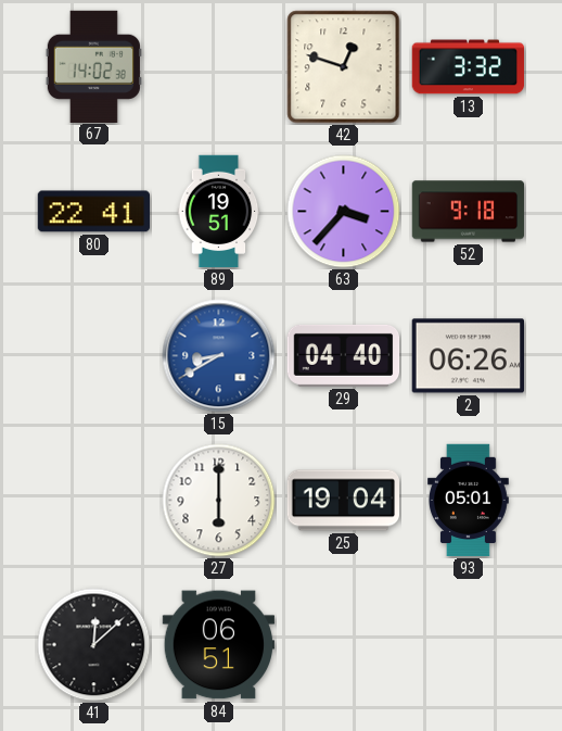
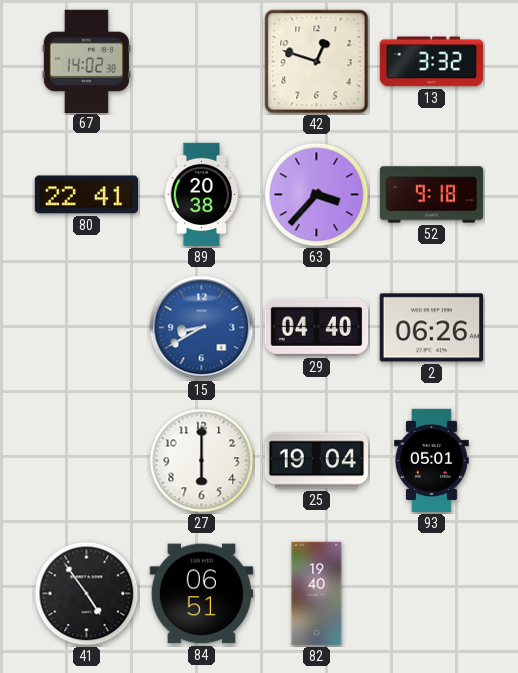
89: 19:51 -> 20:38 (202, 195)
41: 12:08 -> 4:54 (87, 594)
82: none -> 19:40 (317, 594)
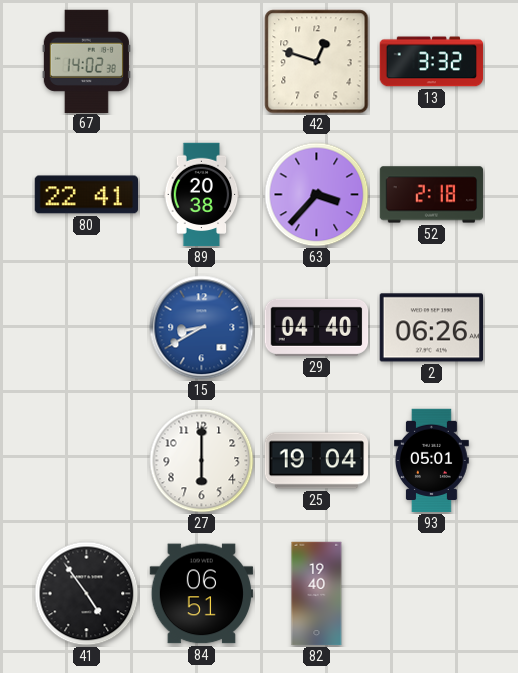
52: 9:18 -> 2:18 (432, 195)
